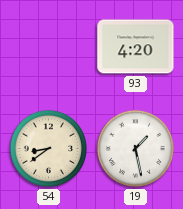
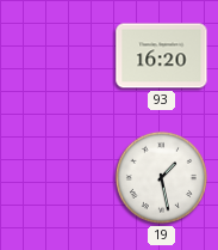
93: 4:20 -> 16:20 (162, 56)
54: 8:39 -> none (48, 148)
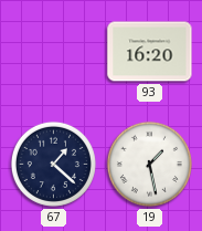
67: none -> 1:22 (53, 164)
